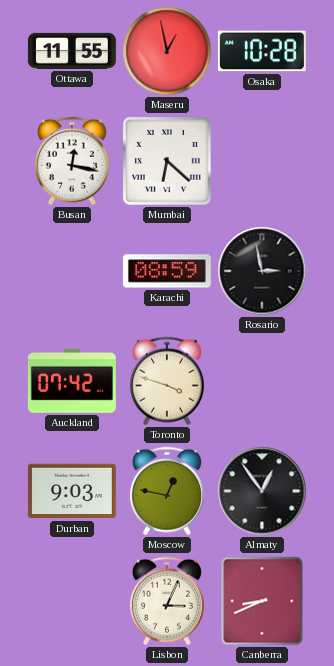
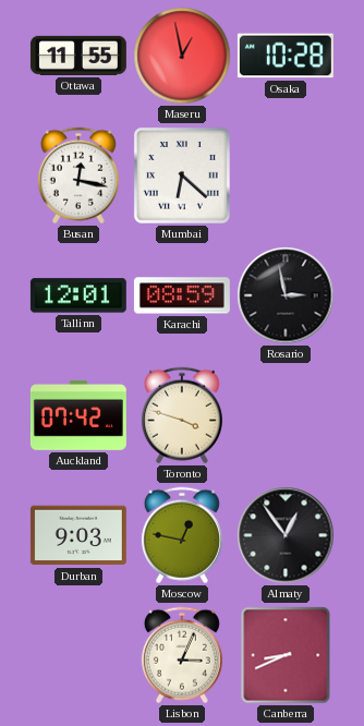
Tallinn: none -> 12:01 (78, 295)
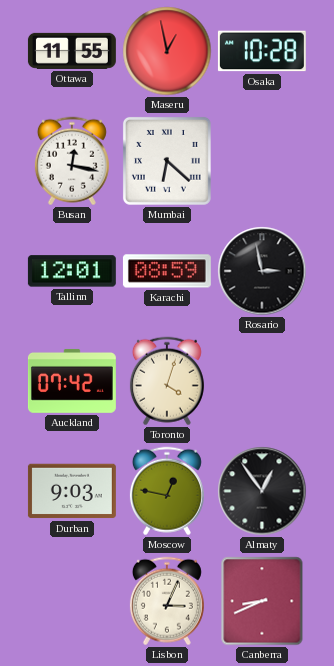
Toronto: 3:48 -> 4:03 (167, 381)
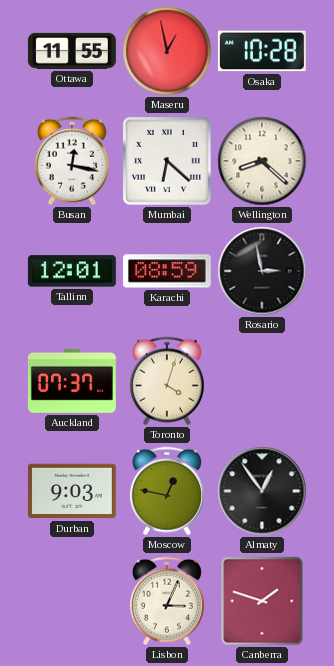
Wellington: none -> 8:22 (262, 161)
Auckland: 07:42 -> 07:37 (72, 381)
Canberra: 8:41 -> 1:48 (262, 601)
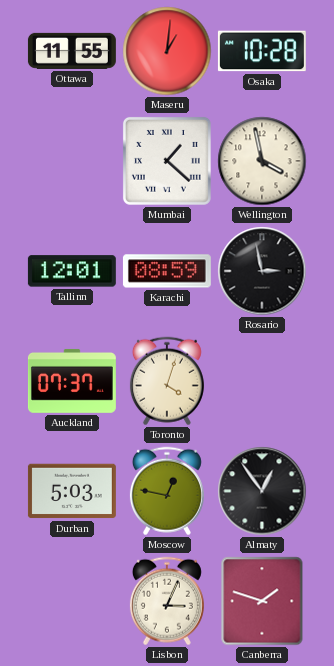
Maseru: 12:58 -> 1:01 (167, 51)
Busan: 12:17 -> none (72, 161)
Mumbai: 6:22 -> 1:22 (167, 161)
Wellington: 8:22 -> 3:58 (262, 161)
Durban: 9:03 -> 5:03 (72, 491)
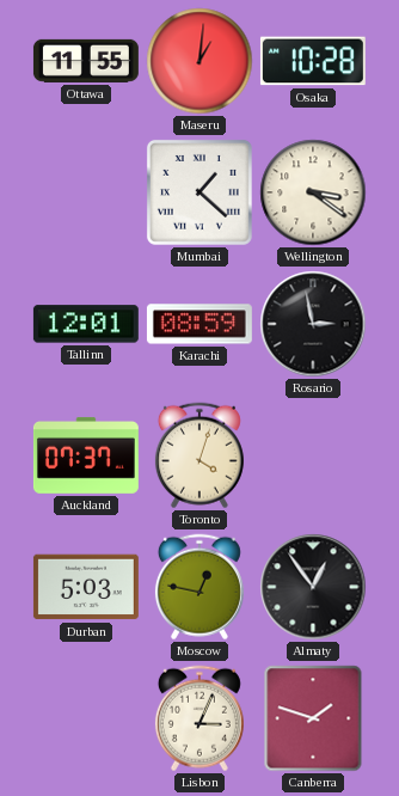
Wellington: 3:58 -> 3:21 (313, 192)
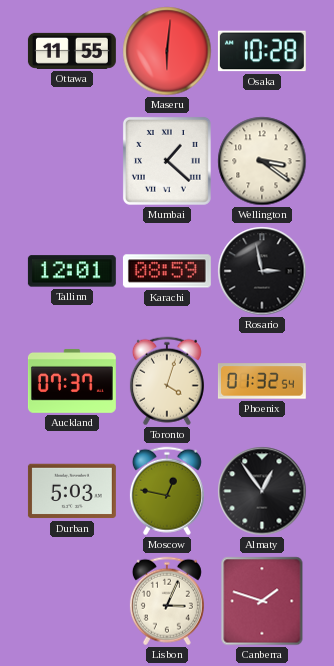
Maseru: 1:01 -> 6:01 (167, 51)
Phoenix: none -> 01:32 (262, 381)
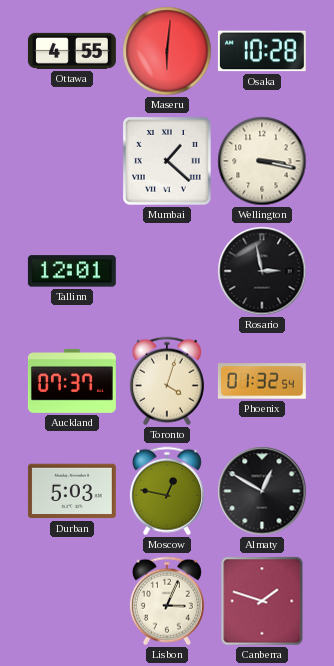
Ottawa: 11:55 -> 4:55 (72, 51)
Wellington: 3:21 -> 3:17 (262, 161)
Karachi: 08:59 -> none (167, 271)
Almaty: 12:54 -> 12:50 (262, 491)
